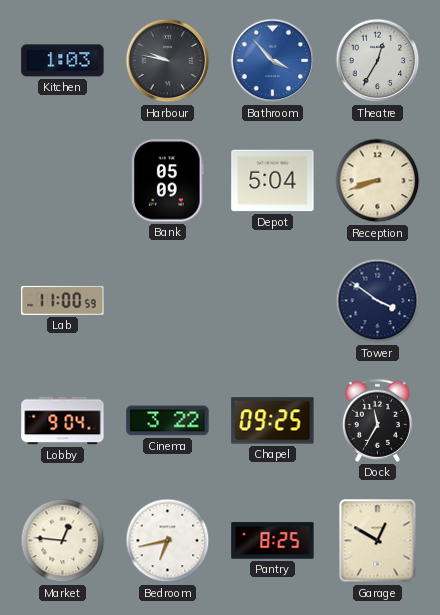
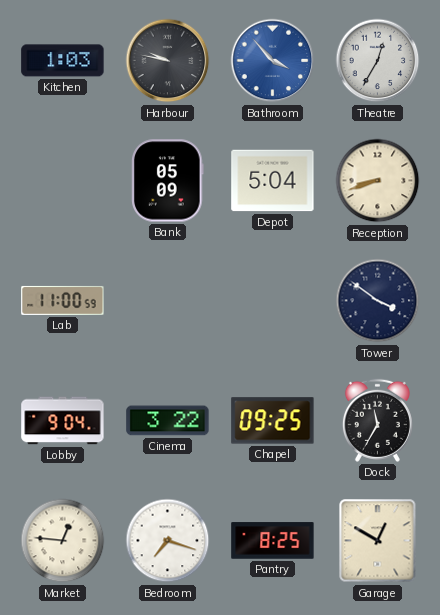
Bedroom: 6:43 -> 7:18 (168, 541)
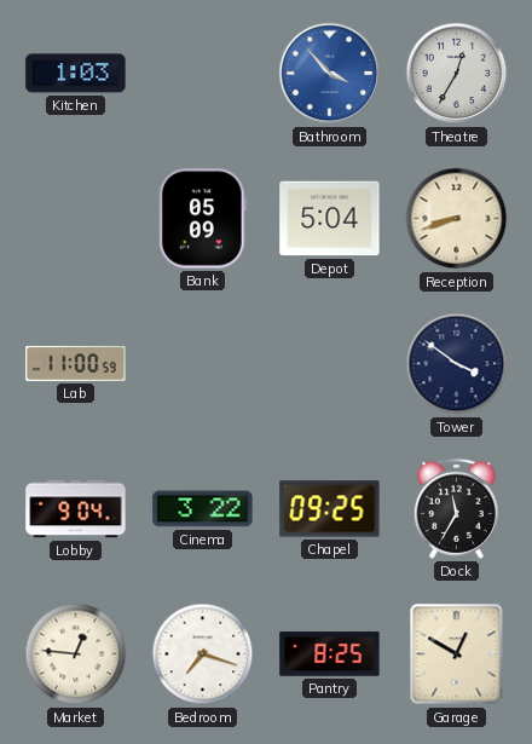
Harbour: 9:47 -> none (168, 61)
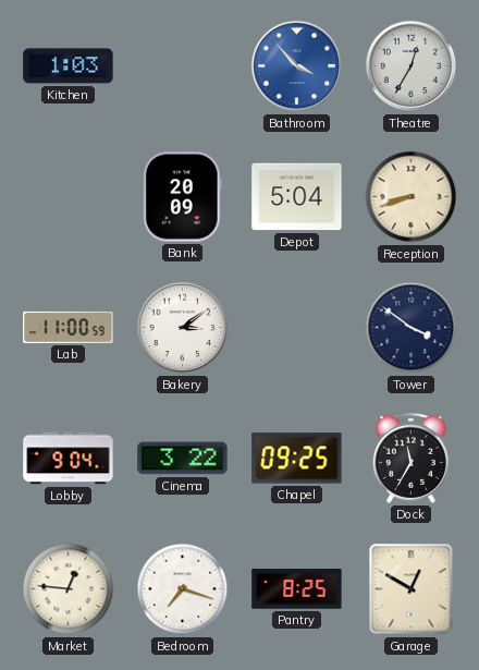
Bank: 05:09 -> 20:09 (183, 197)
Bakery: none -> 3:09 (183, 328)
